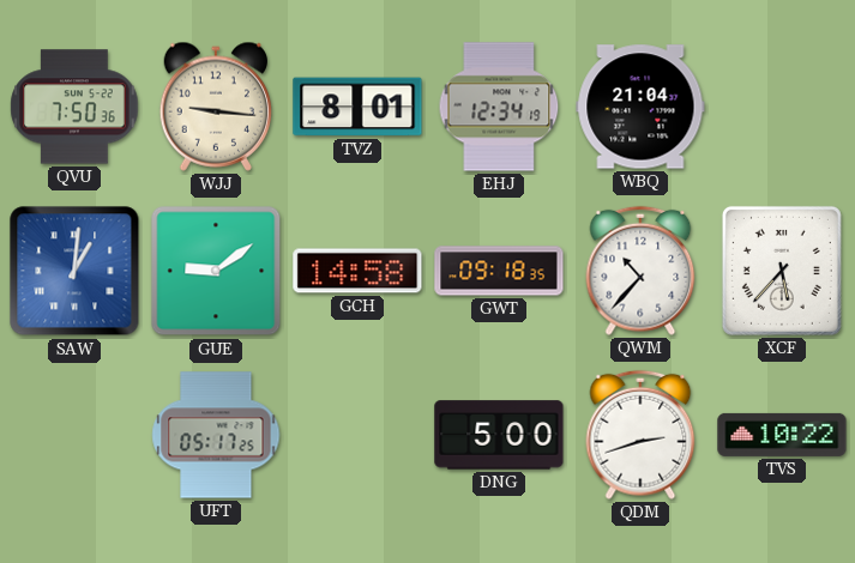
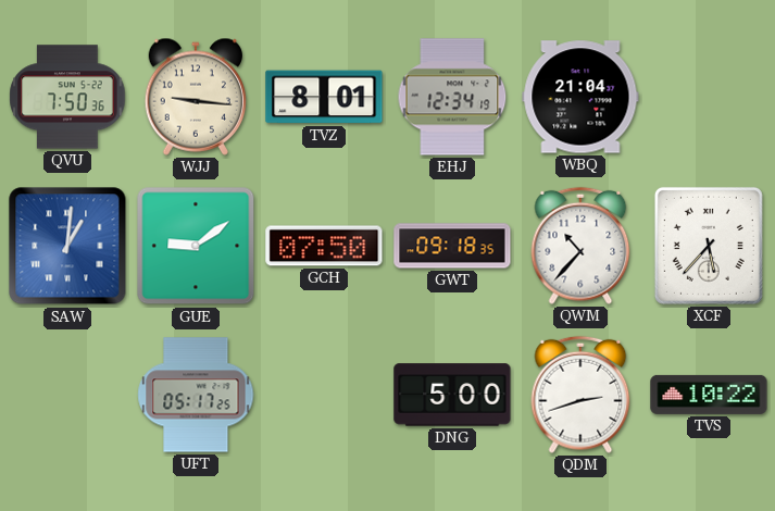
GCH: 14:58 -> 07:50 (324, 246)
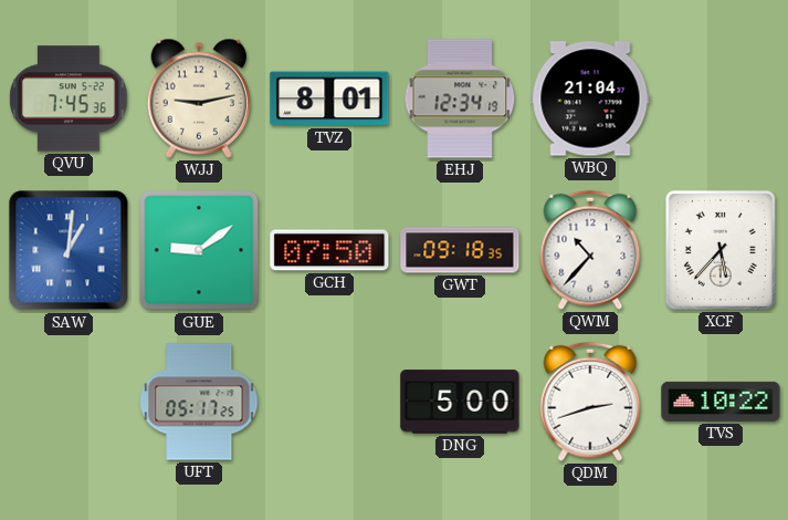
QVU: 7:50 -> 7:45 (69, 98)
WJJ: 9:16 -> 9:13 (199, 98)
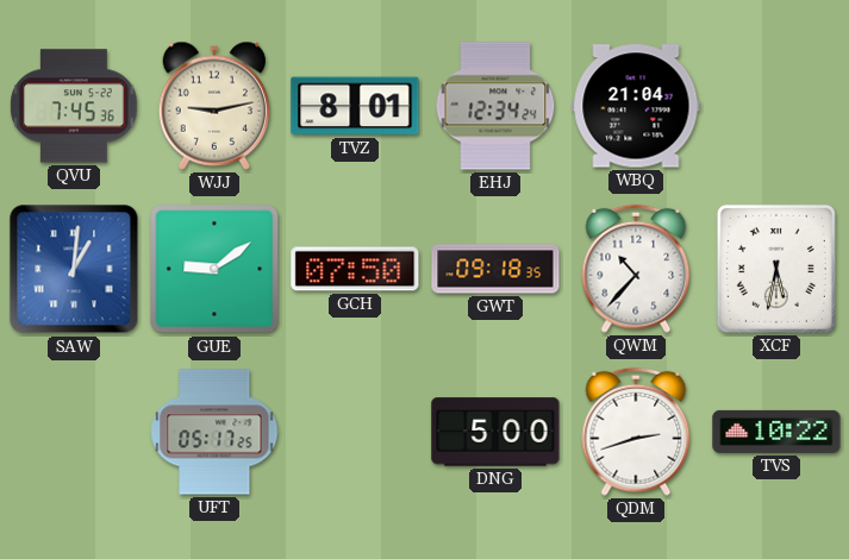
EHJ: 12:34:19 -> 12:34:24 (495, 106)
XCF: 5:37 -> 5:32 (776, 269)
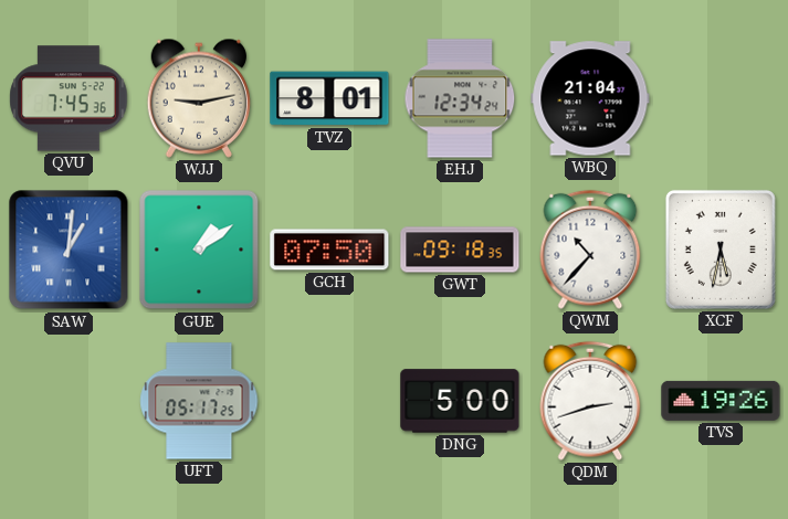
GUE: 9:09 -> 1:09 (199, 250)
TVS: 10:22 -> 19:26 (721, 401)
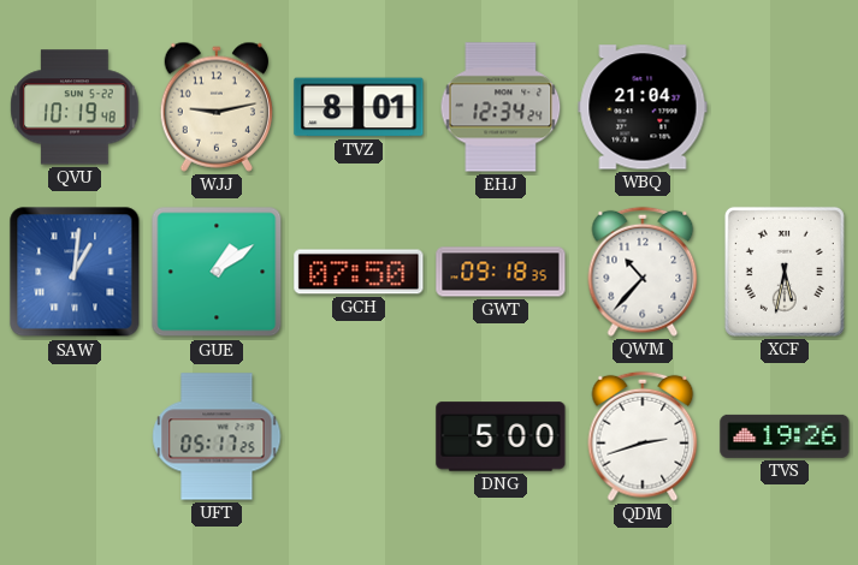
QVU: 7:45 -> 10:19 (75, 107)
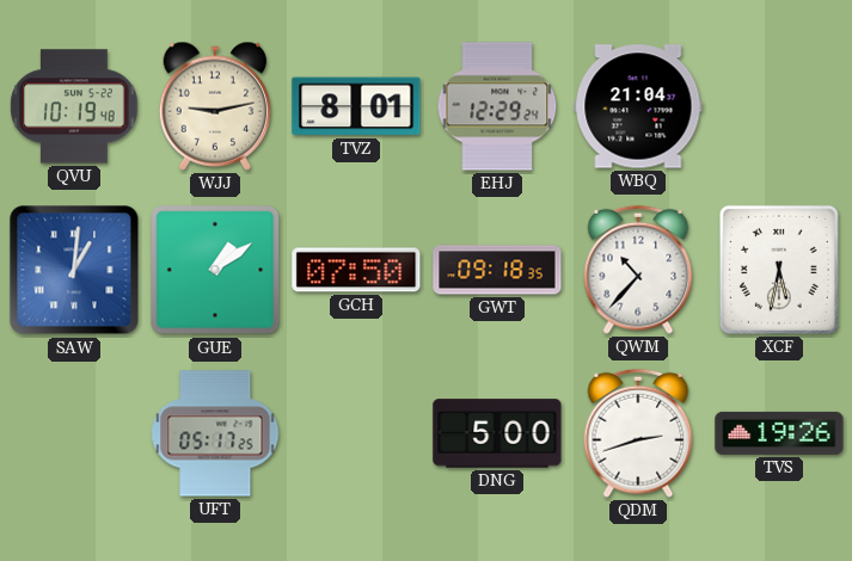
EHJ: 12:34 -> 12:29 (497, 106)
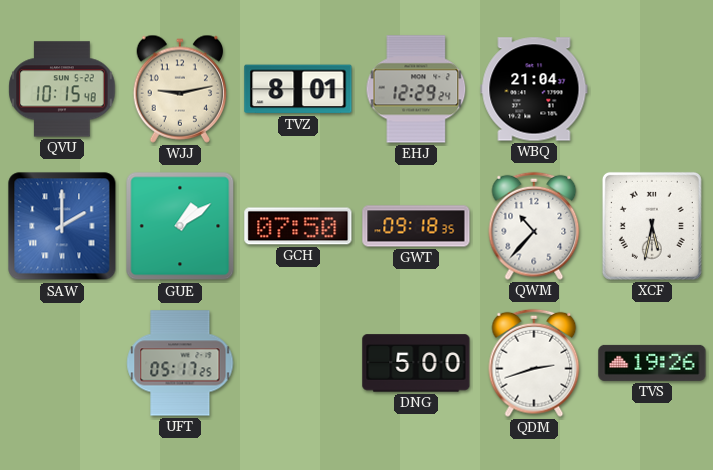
QVU: 10:19 -> 10:15 (62, 89)
SAW: 1:01 -> 2:00 (62, 226)
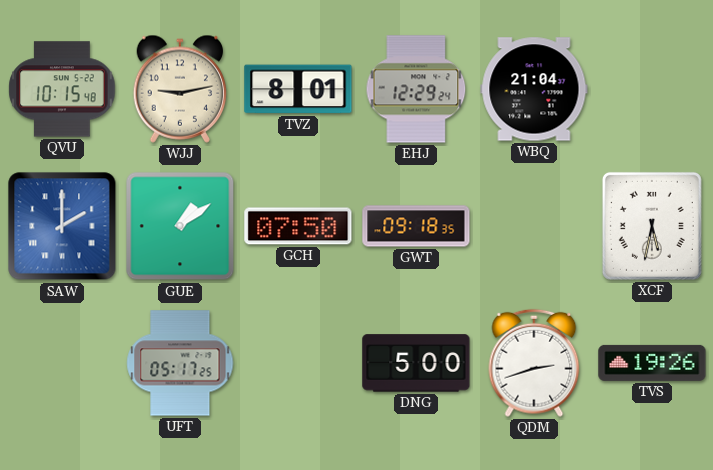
QWM: 10:37 -> none (534, 226)
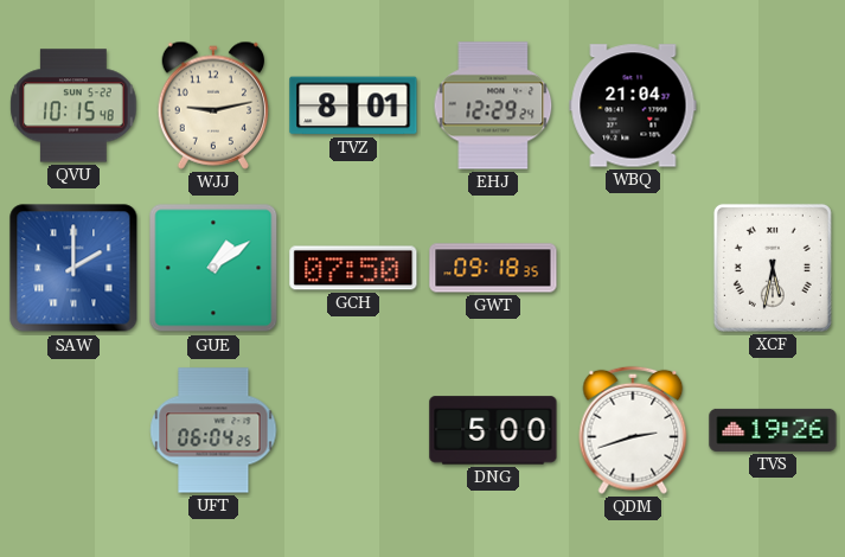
UFT: 05:17 -> 06:04 (213, 430)
